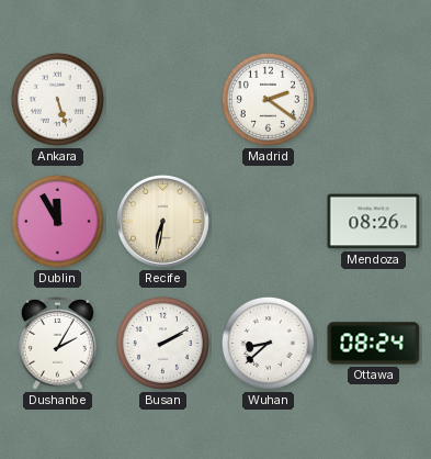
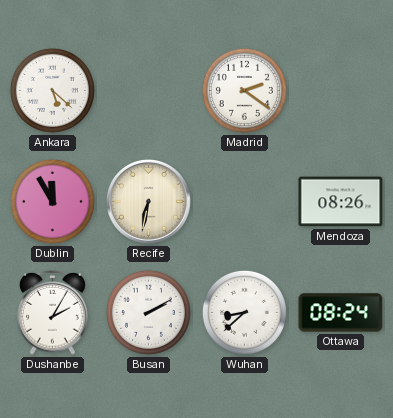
Ankara: 5:27 -> 5:22 (52, 90)
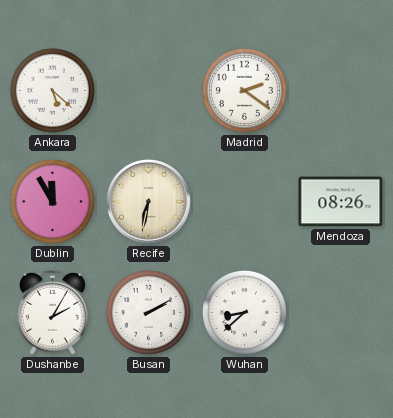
Ottawa: 08:24 -> none (341, 313)
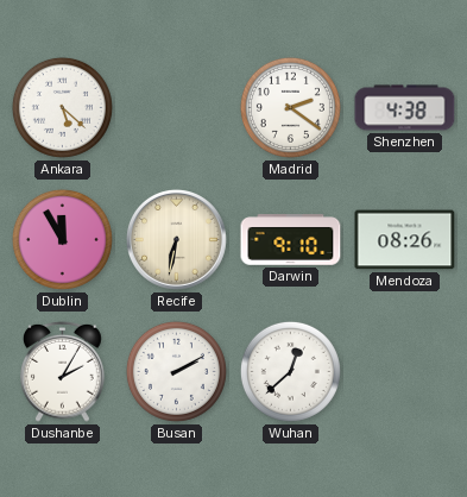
Shenzhen: none -> 4:38 (405, 108)
Darwin: none -> 9:10 (291, 240)
Wuhan: 8:38 -> 12:38 (290, 371)
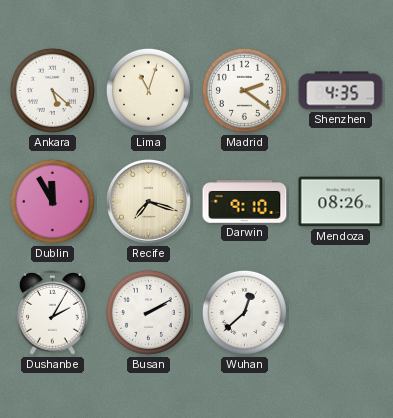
Lima: none -> 11:03 (148, 90)
Shenzhen: 4:38 -> 4:35 (341, 91)
Recife: 6:32 -> 7:18 (148, 201)
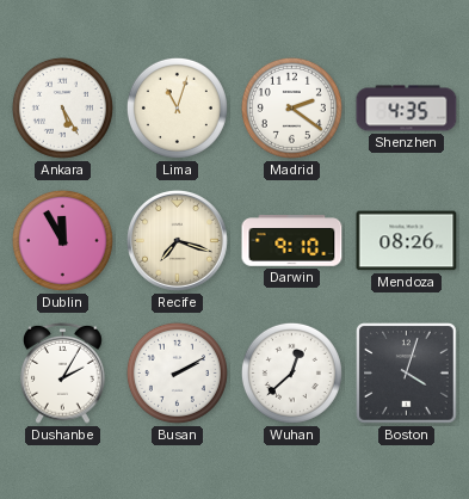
Ankara: 5:22 -> 5:25 (62, 107)
Boston: none -> 4:03 (407, 374)
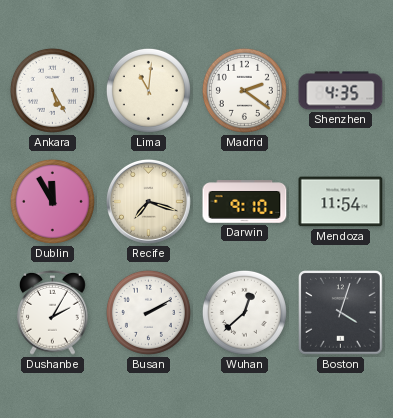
Lima: 11:03 -> 11:01 (148, 90)
Mendoza: 08:26 -> 11:54 (341, 202)
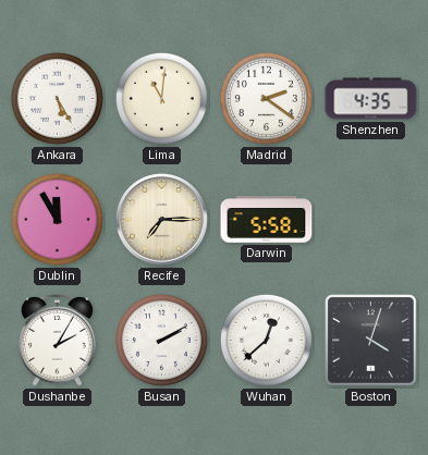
Recife: 7:18 -> 7:15 (161, 219)
Darwin: 9:10 -> 5:58 (267, 220)
Mendoza: 11:54 -> none (341, 202)
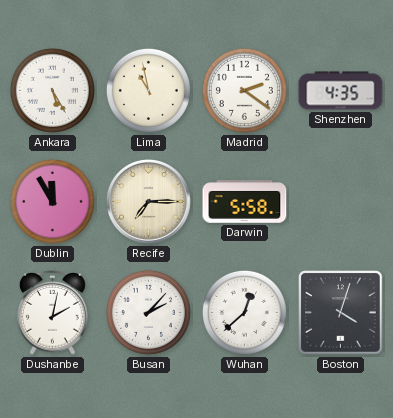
Lima: 11:01 -> 10:58 (148, 90)
Dushanbe: 2:05 -> 2:02 (53, 312)
Busan: 2:10 -> 2:07 (148, 312)
